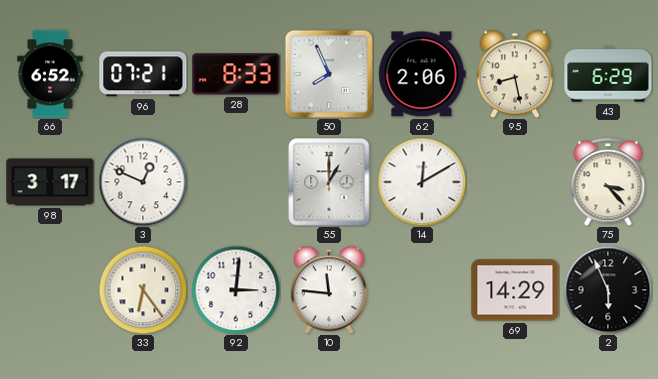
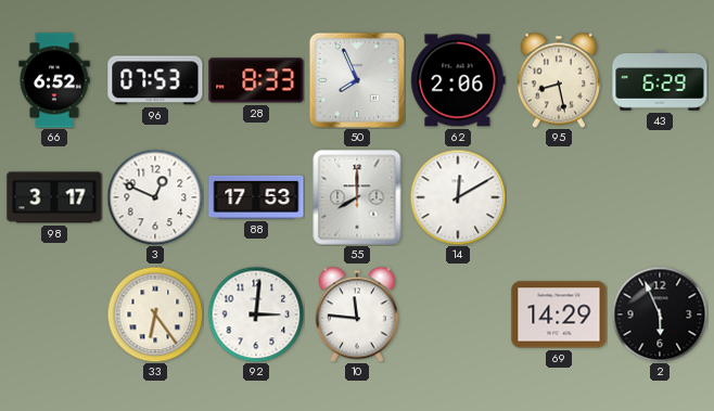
96: 07:21 -> 07:53 (155, 80)
88: none -> 17:53 (256, 197)
55: 1:00 -> 8:00 (357, 197)
75: 3:23 -> none (608, 182)
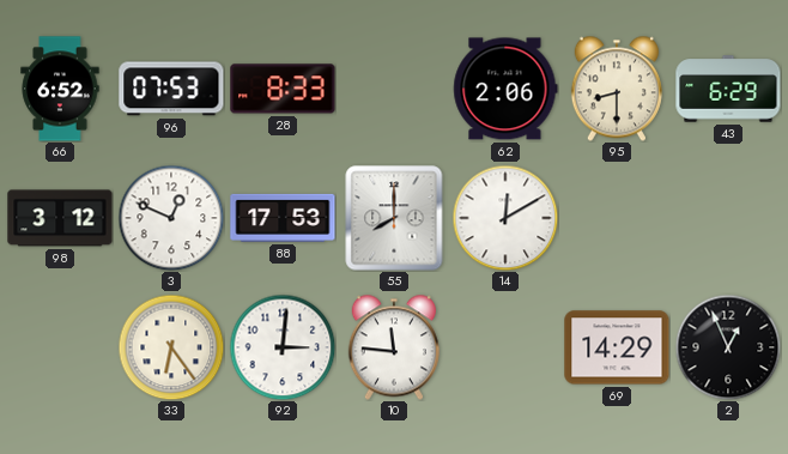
50: 7:56 -> none (357, 80)
95: 8:28 -> 8:30 (617, 89)
98: 3:17 -> 3:12 (60, 218)
2: 5:56 -> 12:56 (728, 347)
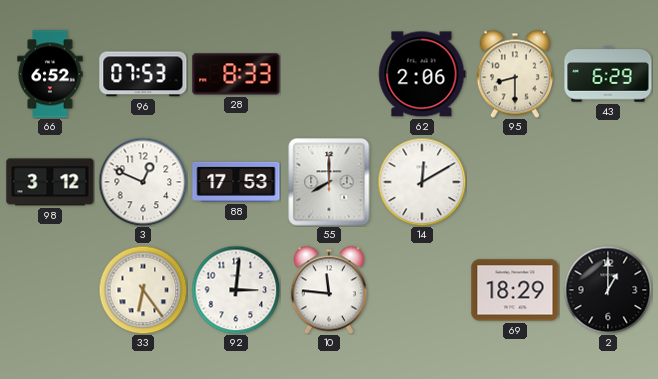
69: 14:29 -> 18:29 (515, 290)
2: 12:56 -> 1:00 (608, 290)
